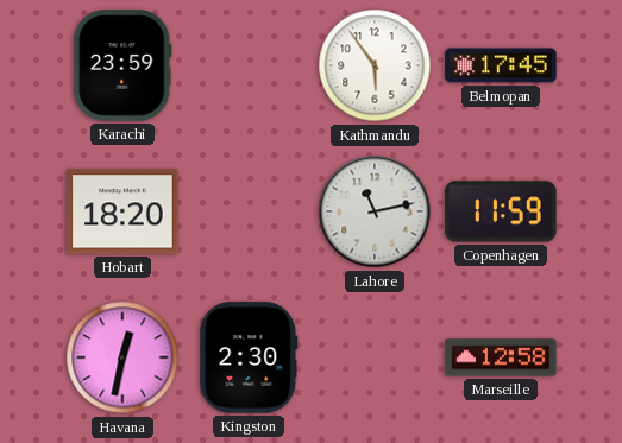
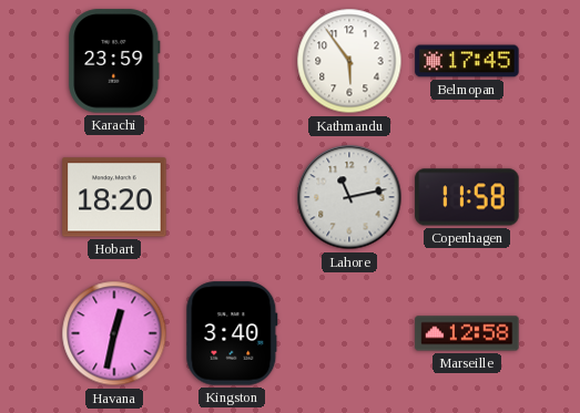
Copenhagen: 11:59 -> 11:58 (467, 197)
Kingston: 2:30 -> 3:40 (232, 333)
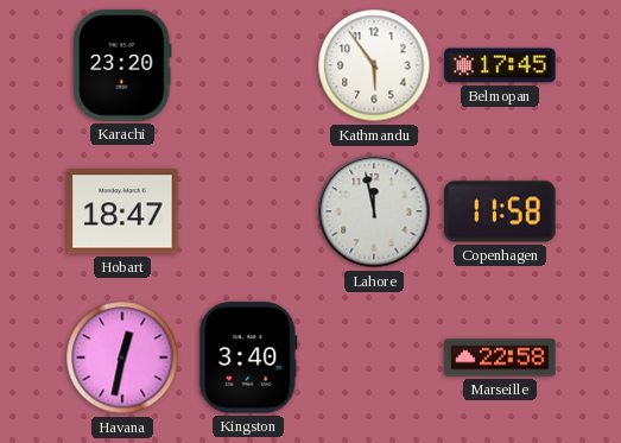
Karachi: 23:59 -> 23:20 (122, 65)
Hobart: 18:20 -> 18:47 (122, 211)
Lahore: 11:13 -> 11:58 (374, 211)
Marseille: 12:58 -> 22:58 (500, 357)
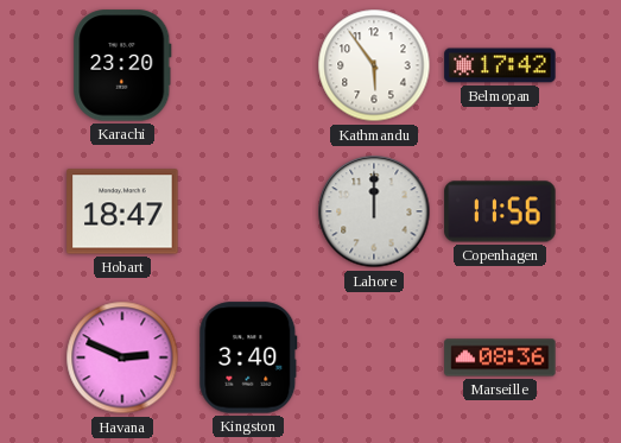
Belmopan: 17:45 -> 17:42 (500, 65)
Lahore: 11:58 -> 12:00 (374, 211)
Copenhagen: 11:58 -> 11:56 (500, 211)
Havana: 12:32 -> 2:49 (122, 357)
Marseille: 22:58 -> 08:36 (500, 357)
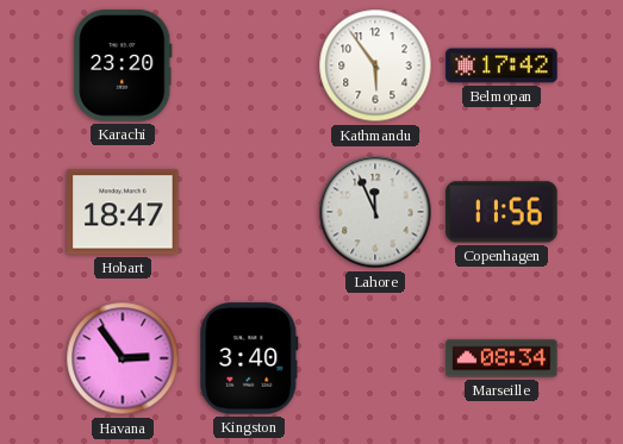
Lahore: 12:00 -> 11:56 (375, 212)
Havana: 2:49 -> 2:54 (123, 358)
Marseille: 08:36 -> 08:34 (501, 358)
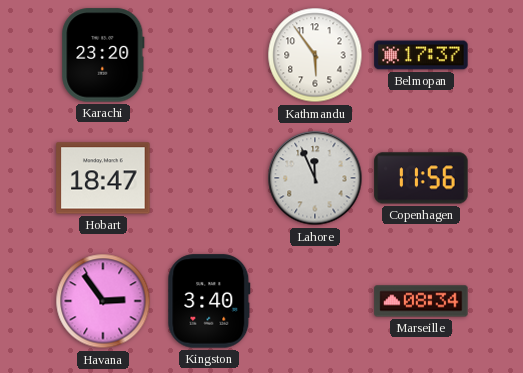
Belmopan: 17:42 -> 17:37 (421, 55)
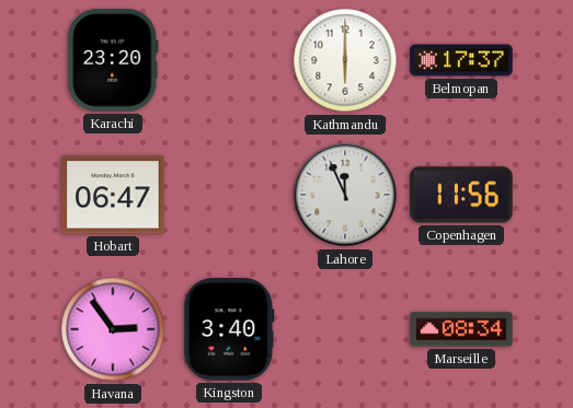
Kathmandu: 5:54 -> 6:00 (345, 60)
Hobart: 18:47 -> 06:47 (113, 195)
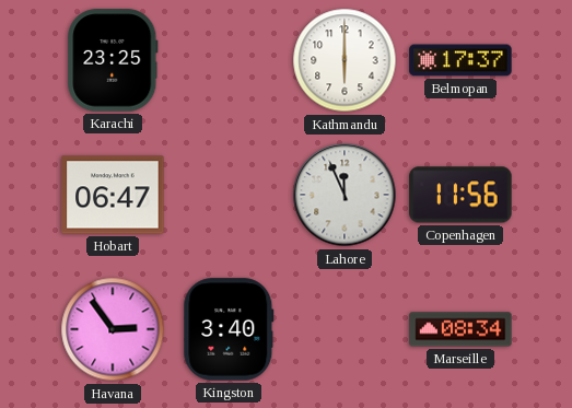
Karachi: 23:20 -> 23:25 (113, 60)
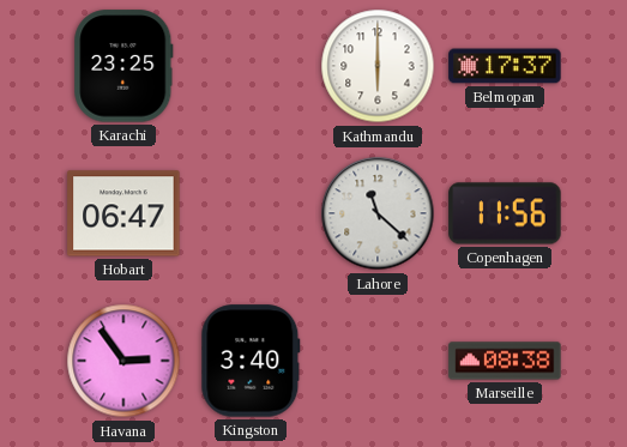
Lahore: 11:56 -> 11:22 (378, 213)
Marseille: 08:34 -> 08:38 (505, 361)
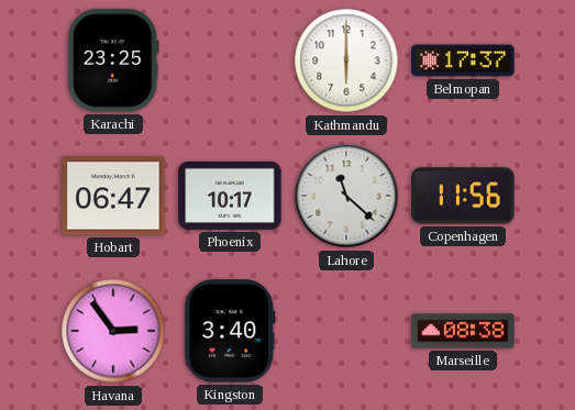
Phoenix: none -> 10:17 (230, 196)
